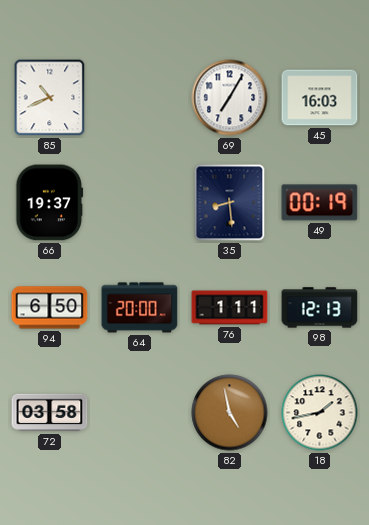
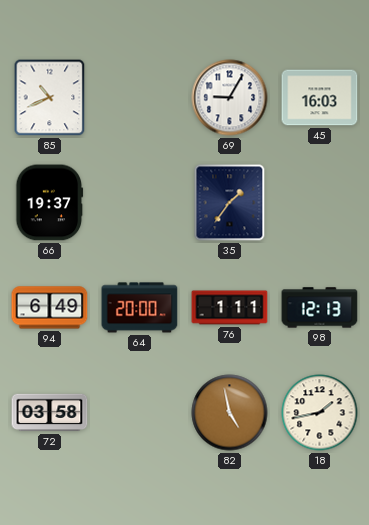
69: 7:05 -> 9:05 (230, 98)
35: 8:29 -> 1:36 (230, 203)
49: 00:19 -> none (320, 203)
94: 6:50 -> 6:49 (50, 308)
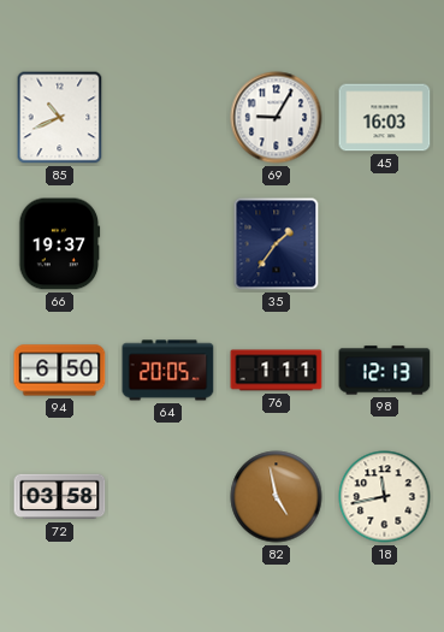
94: 6:49 -> 6:50 (60, 371)
64: 20:00 -> 20:05 (168, 371)
18: 1:43 -> 11:43 (385, 497)
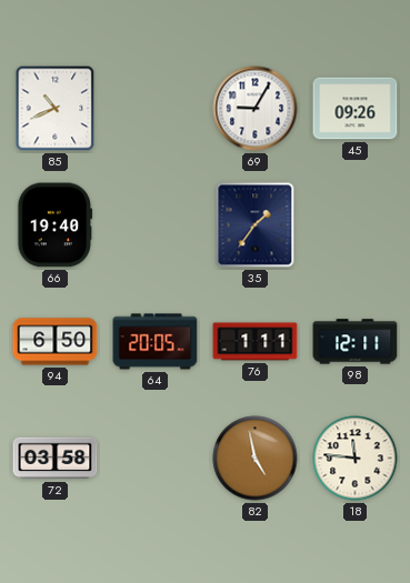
45: 16:03 -> 09:26 (356, 109)
66: 19:37 -> 19:40 (56, 225)
98: 12:13 -> 12:11 (356, 342)
18: 11:43 -> 11:46 (356, 459)
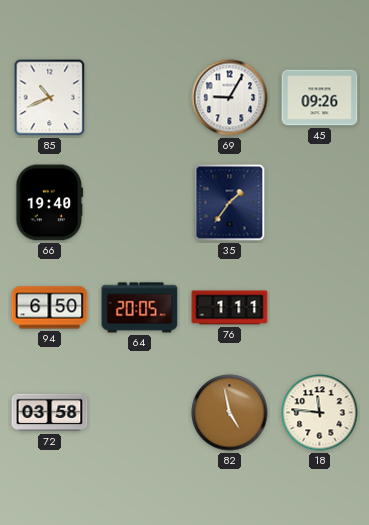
98: 12:11 -> none (356, 342)
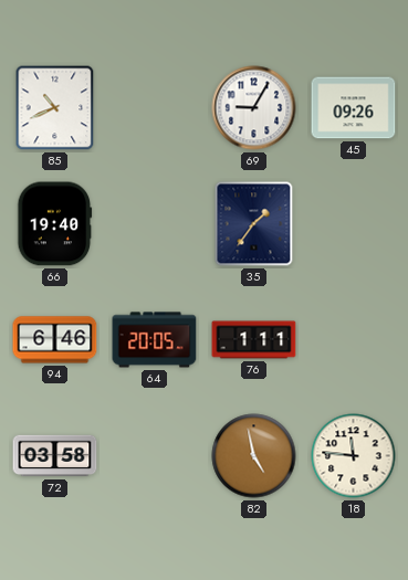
94: 6:50 -> 6:46 (55, 340)
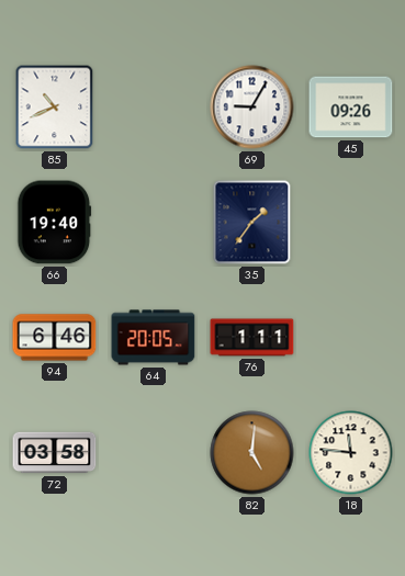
82: 4:58 -> 5:01 (252, 453)
